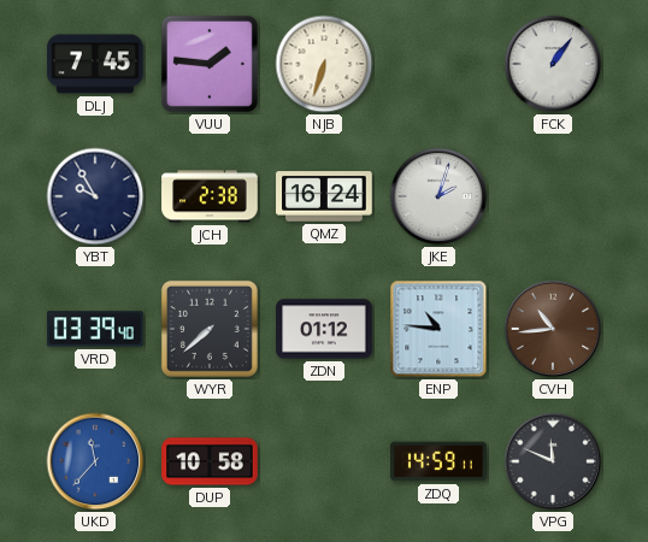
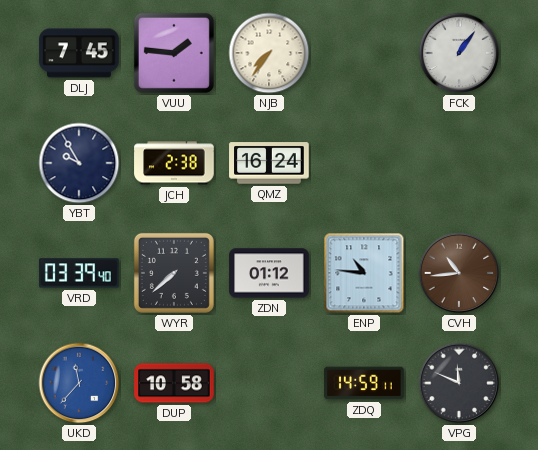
NJB: 6:33 -> 7:36 (269, 53)
JKE: 2:03 -> none (438, 196)
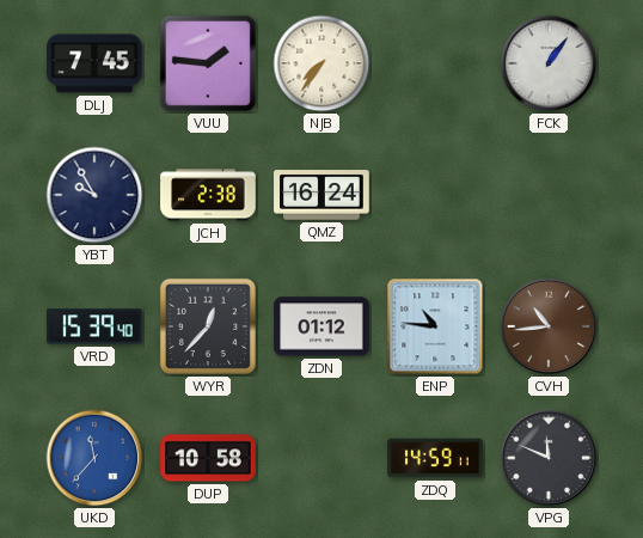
VRD: 03:39 -> 15:39 (94, 326)
WYR: 7:38 -> 12:37 (208, 326)
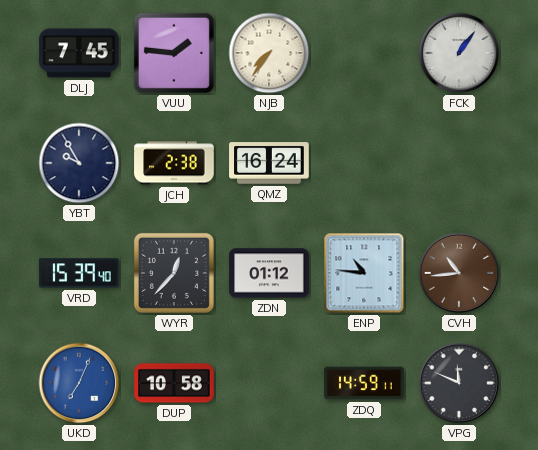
UKD: 11:37 -> 7:04 (79, 383)
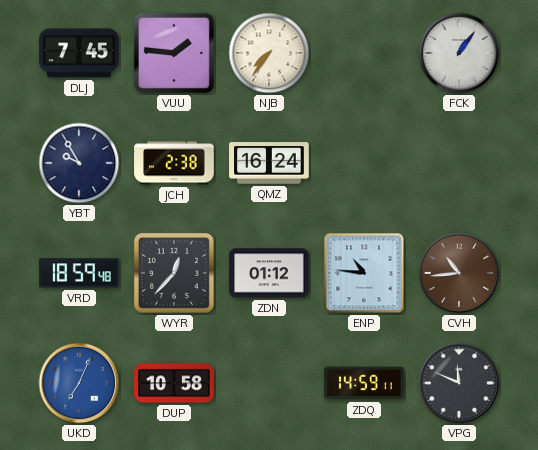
VRD: 15:39 -> 18:59 (79, 273)
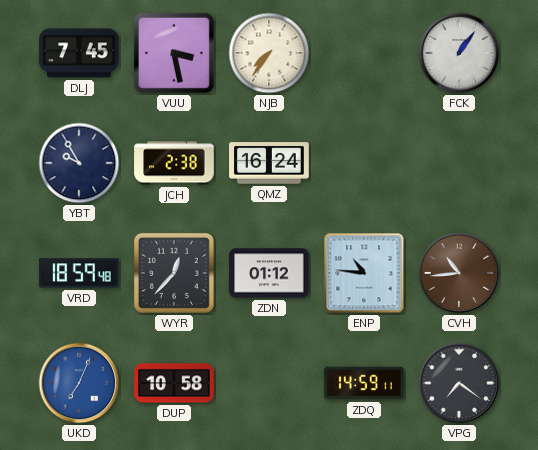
VUU: 1:46 -> 3:28 (174, 53)
VPG: 11:49 -> 7:21 (459, 383)
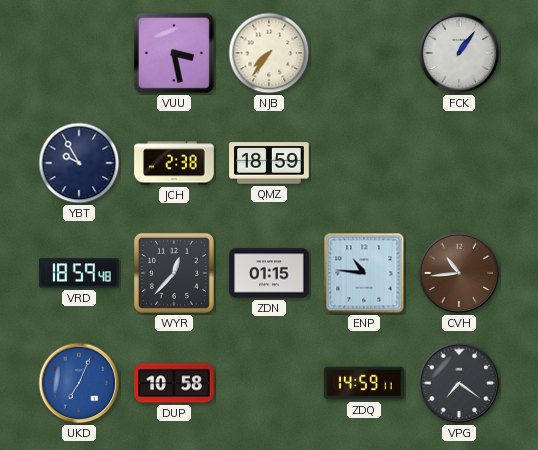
DLJ: 7:45 -> none (79, 53)
QMZ: 16:24 -> 18:59 (269, 163)
ZDN: 01:12 -> 01:15 (269, 273)
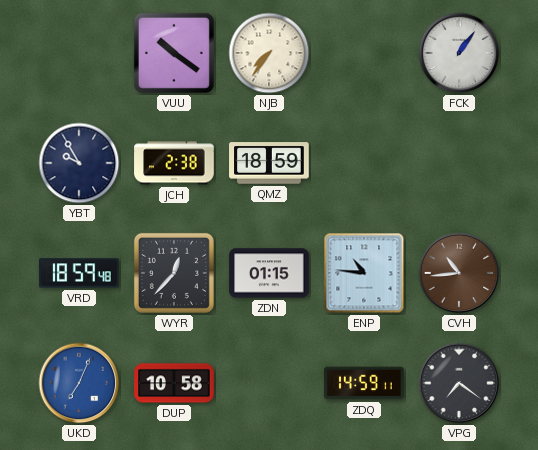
VUU: 3:28 -> 10:21 (174, 53)
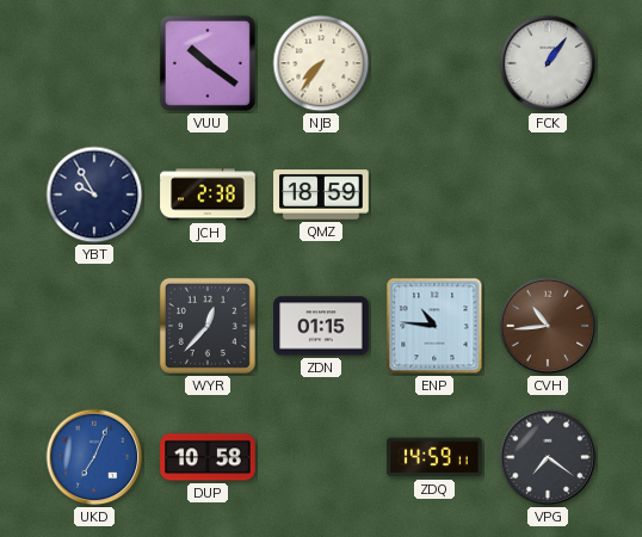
VRD: 18:59 -> none (79, 273)
